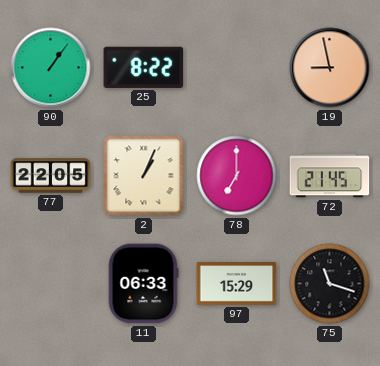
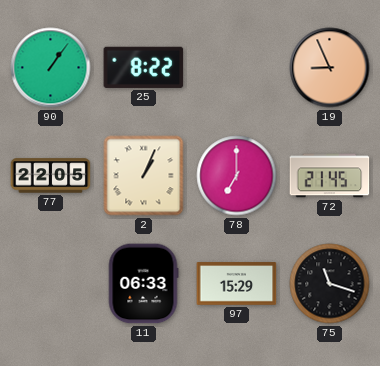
19: 8:58 -> 8:56 (330, 68)
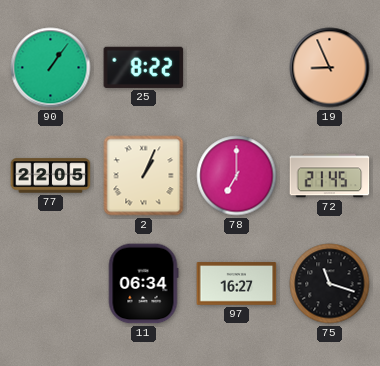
11: 06:33 -> 06:34 (143, 284)
97: 15:29 -> 16:27 (237, 284)
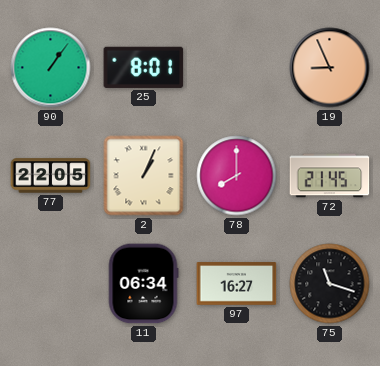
25: 8:22 -> 8:01 (144, 67)
78: 7:00 -> 8:00 (237, 176)
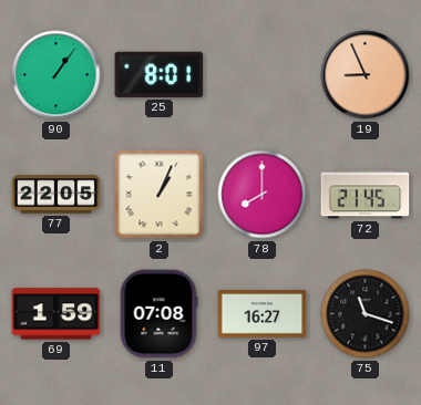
69: none -> 1:59 (57, 314)
11: 06:34 -> 07:08 (158, 314)
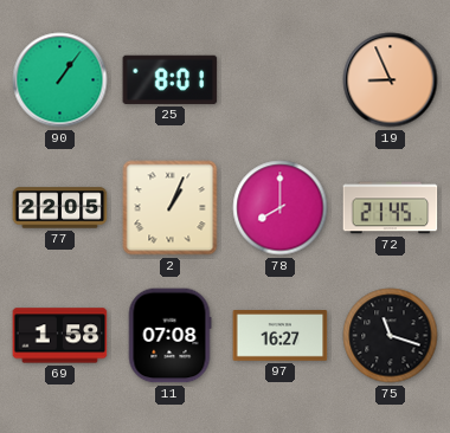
69: 1:59 -> 1:58 (60, 336)
